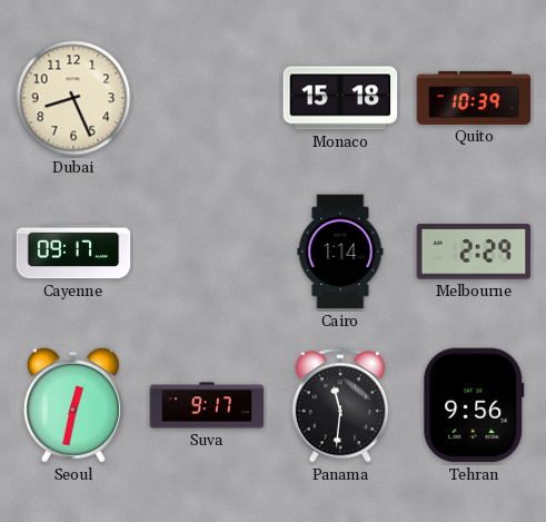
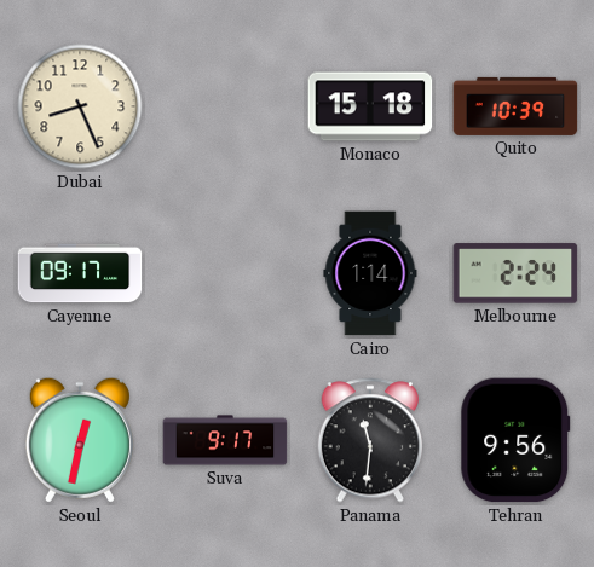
Melbourne: 2:29 -> 2:24 (515, 273)
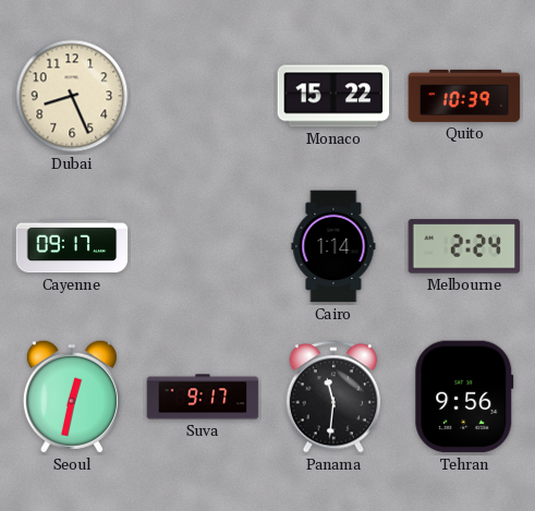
Monaco: 15:18 -> 15:22 (333, 96)
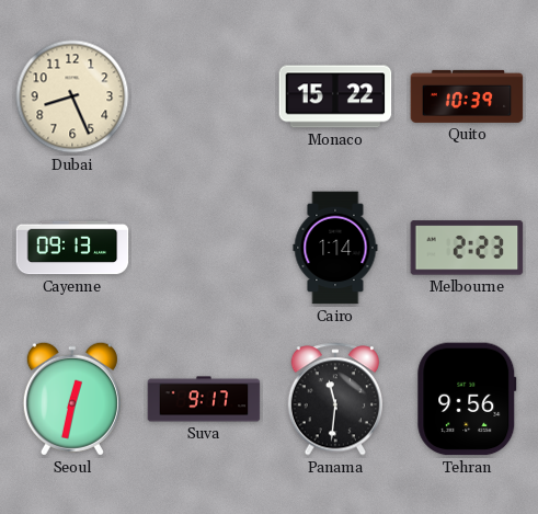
Cayenne: 09:17 -> 09:13 (72, 248)
Melbourne: 2:24 -> 2:23 (467, 248)
